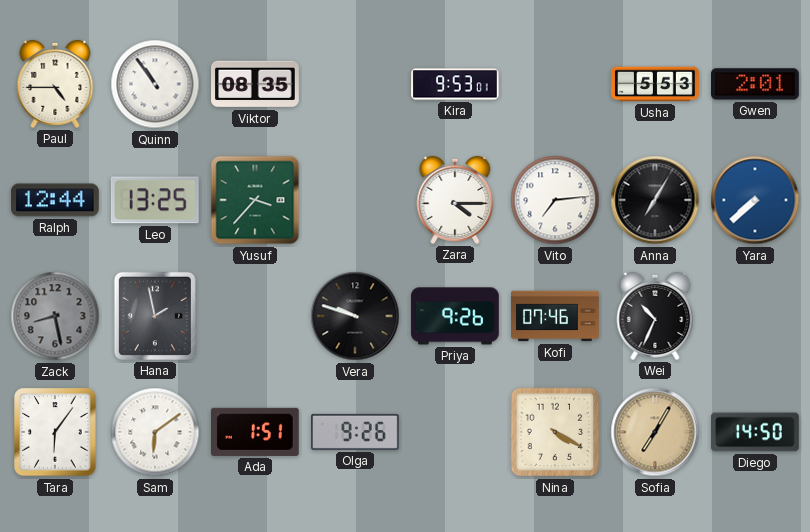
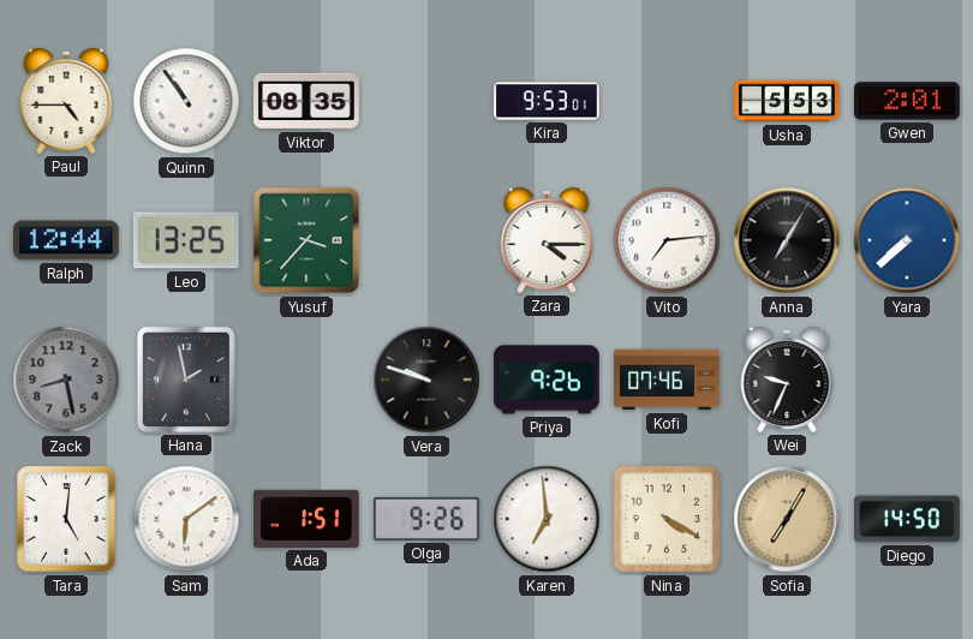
Wei: 10:34 -> 9:34 (787, 380)
Tara: 6:06 -> 5:01 (66, 519)
Karen: none -> 6:59 (547, 519)
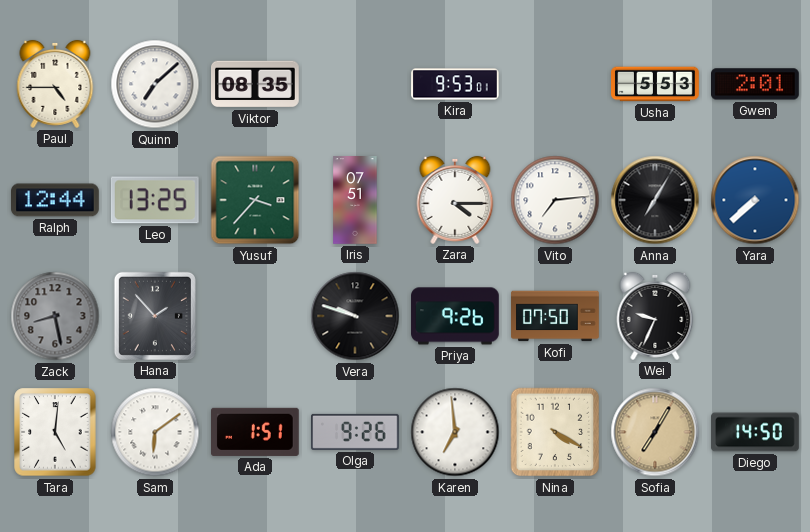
Quinn: 10:54 -> 7:08 (155, 84)
Iris: none -> 07:51 (355, 200)
Hana: 1:58 -> 1:53 (155, 316)
Kofi: 07:46 -> 07:50 (555, 316)
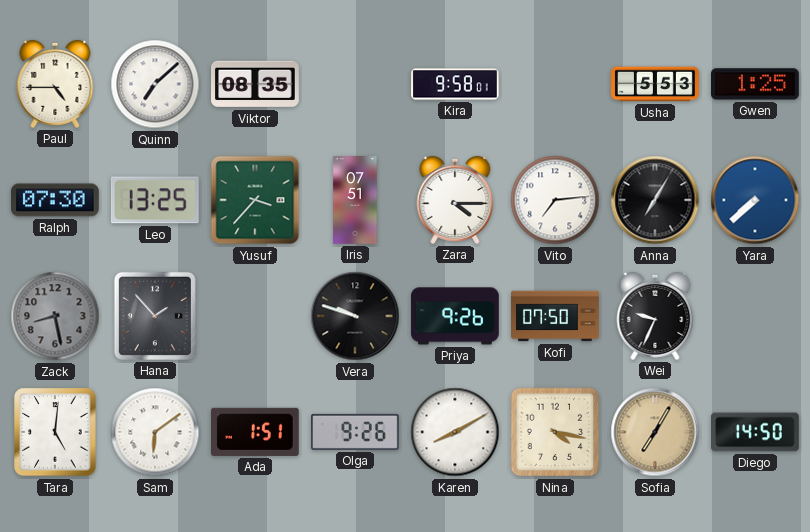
Kira: 9:53 -> 9:58 (455, 84)
Gwen: 2:01 -> 1:25 (756, 84)
Ralph: 12:44 -> 07:30 (55, 200)
Karen: 6:59 -> 8:10 (455, 432)
Nina: 4:20 -> 4:17 (555, 432)
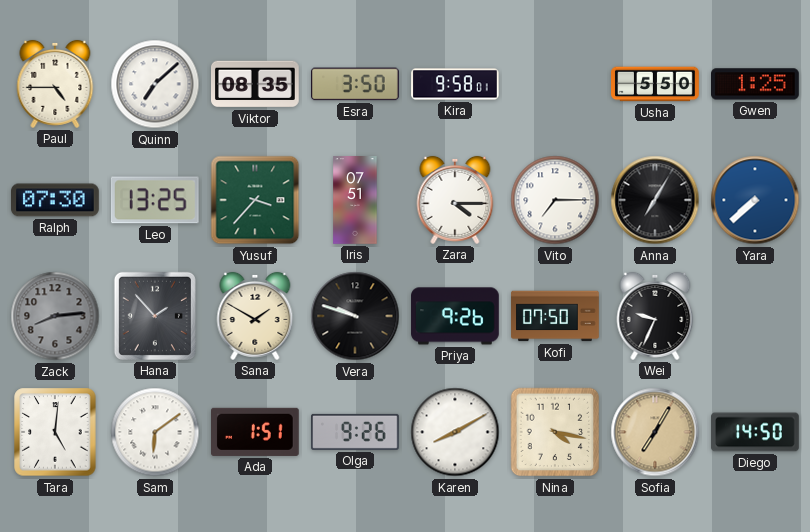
Esra: none -> 3:50 (356, 84)
Usha: 5:53 -> 5:50 (655, 84)
Vito: 7:14 -> 7:15 (555, 200)
Zack: 8:28 -> 8:14 (55, 316)
Sana: none -> 1:50 (255, 316)
